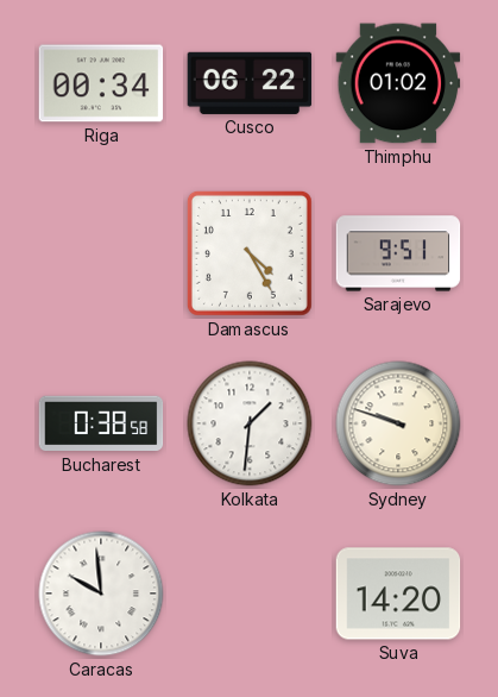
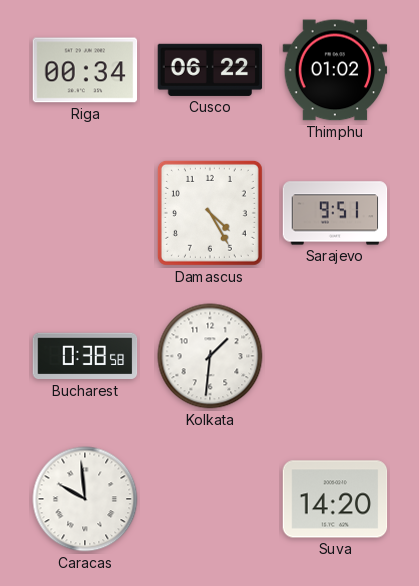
Sydney: 9:48 -> none (398, 423)
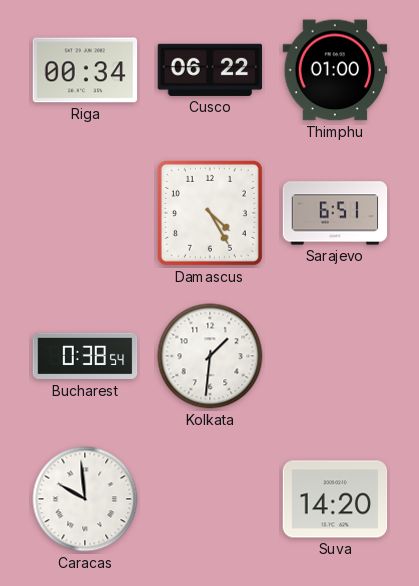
Thimphu: 01:02 -> 01:00 (335, 70)
Sarajevo: 9:51 -> 6:51 (335, 213)
Bucharest: 0:38:58 -> 0:38:54 (85, 356)
